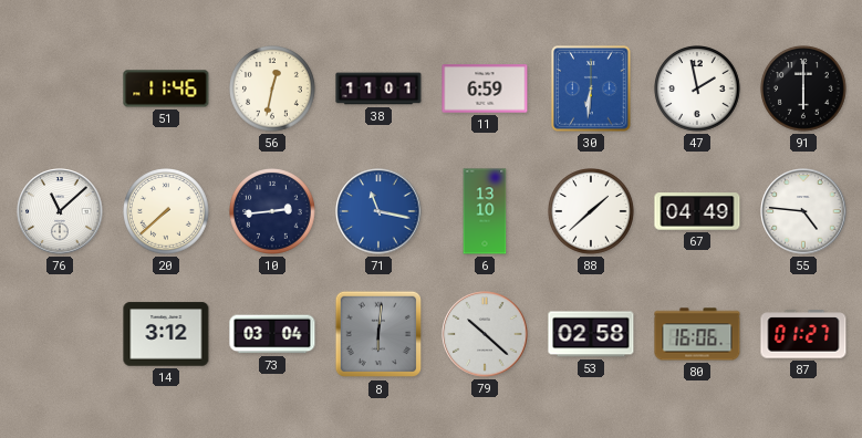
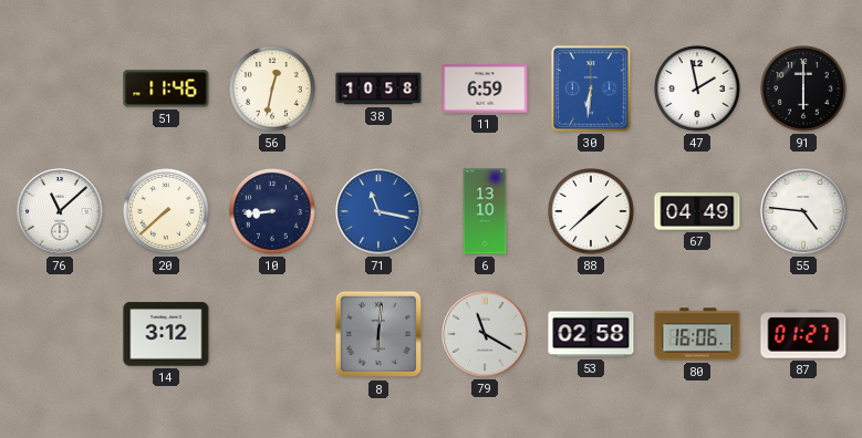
38: 11:01 -> 10:58 (378, 88)
10: 2:44 -> 8:44 (273, 212)
73: 03:04 -> none (272, 334)
79: 10:22 -> 11:20 (485, 334)
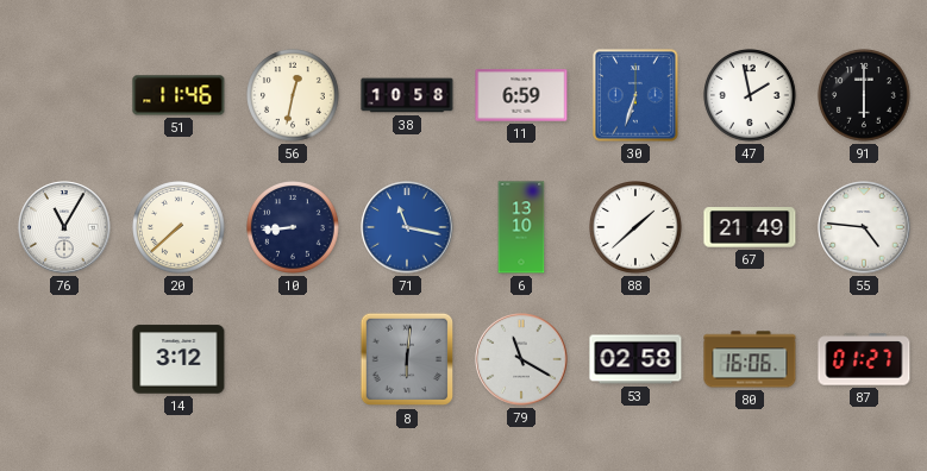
30: 6:31 -> 6:33 (635, 95)
76: 11:08 -> 11:05 (64, 227)
67: 04:49 -> 21:49 (750, 227)
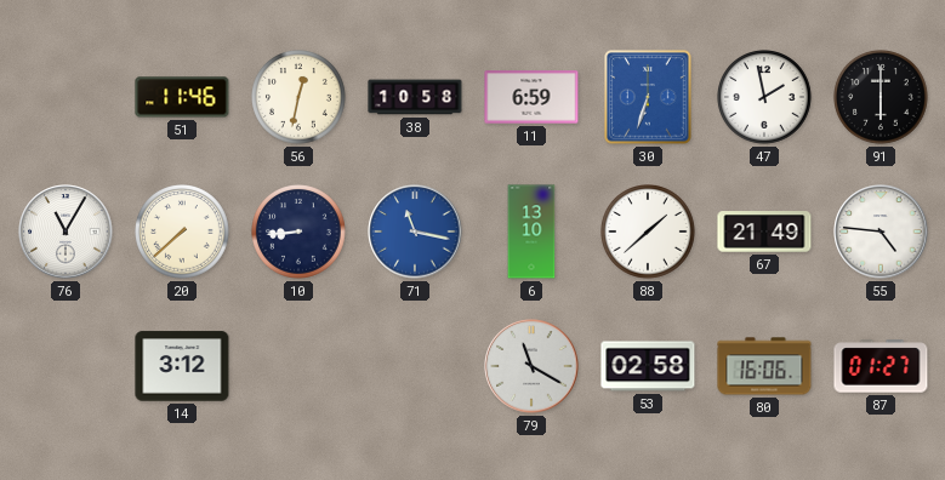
8: 6:01 -> none (407, 359)
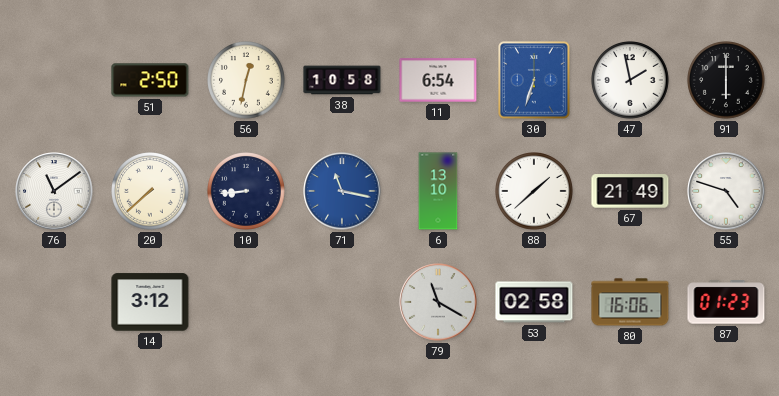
51: 11:46 -> 2:50 (150, 80)
11: 6:59 -> 6:54 (438, 80)
76: 11:05 -> 11:09 (54, 191)
55: 4:46 -> 4:48 (726, 191)
87: 01:27 -> 01:23 (726, 302)
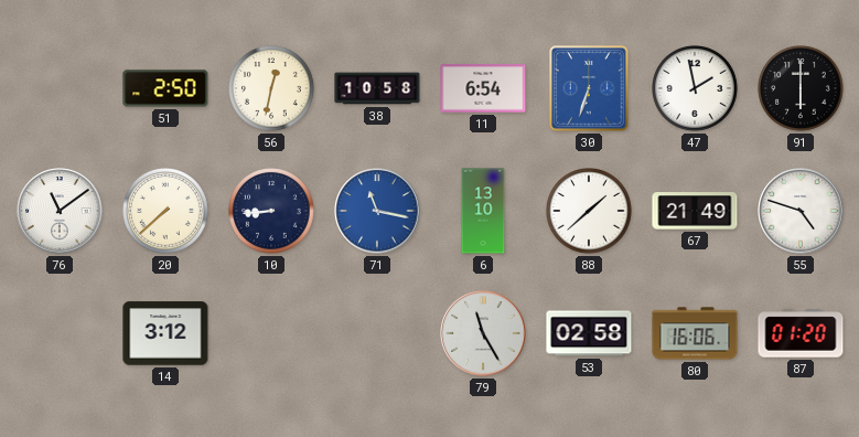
79: 11:20 -> 11:25 (483, 333)
87: 01:23 -> 01:20 (801, 333)
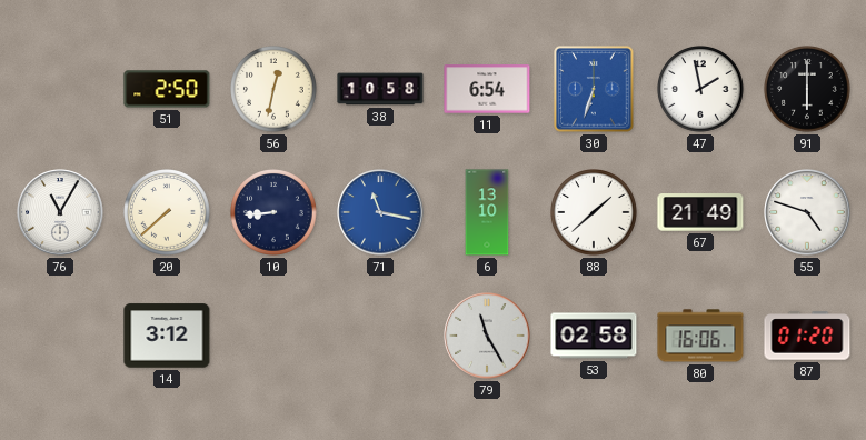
76: 11:09 -> 11:05 (60, 212)
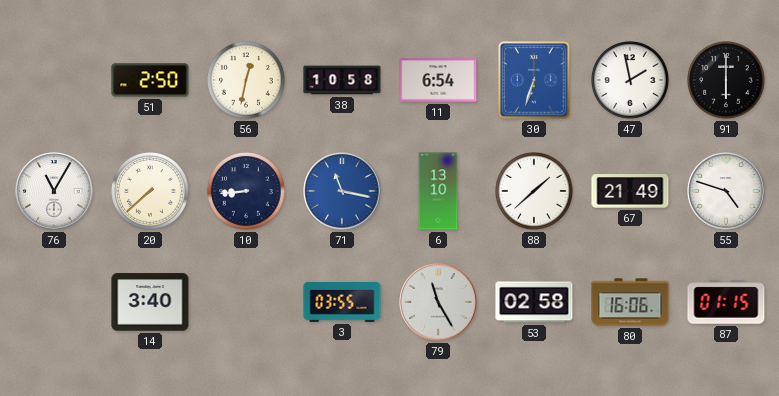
14: 3:12 -> 3:40 (150, 302)
3: none -> 03:55 (342, 302)
87: 01:20 -> 01:15 (726, 302)
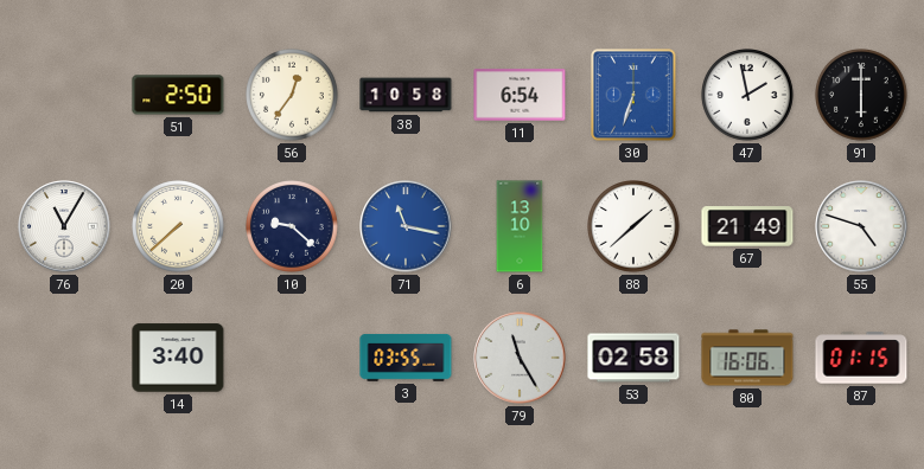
56: 12:32 -> 12:36 (293, 96)
10: 8:44 -> 9:22 (293, 227)
